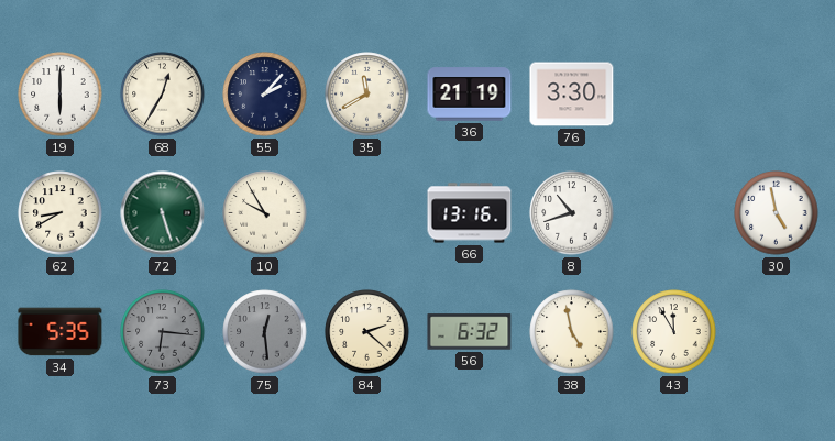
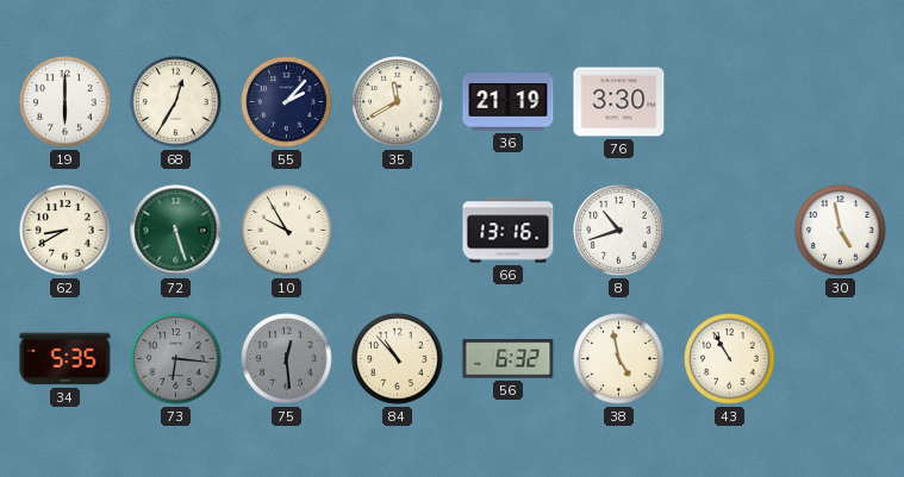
84: 2:22 -> 10:53 (398, 359)
43: 11:55 -> 10:55 (730, 359)
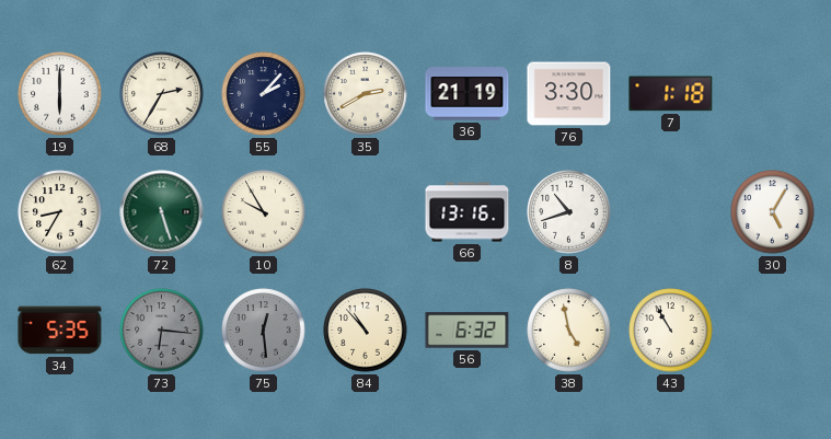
68: 12:35 -> 2:35 (162, 94)
35: 11:40 -> 2:40 (366, 94)
7: none -> 1:18 (671, 94)
62: 8:40 -> 8:35 (60, 212)
30: 4:58 -> 5:05 (773, 212)
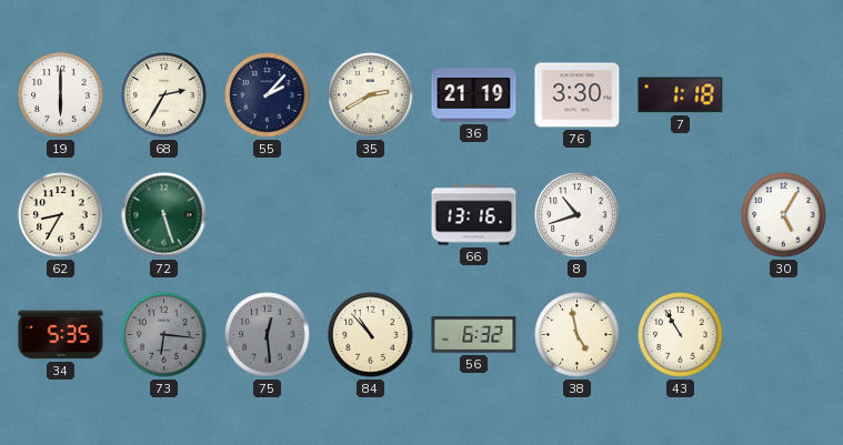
10: 9:55 -> none (264, 212)
